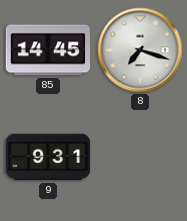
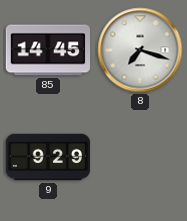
9: 9:31 -> 9:29 (48, 157)
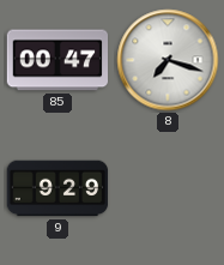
85: 14:45 -> 00:47 (57, 60)
